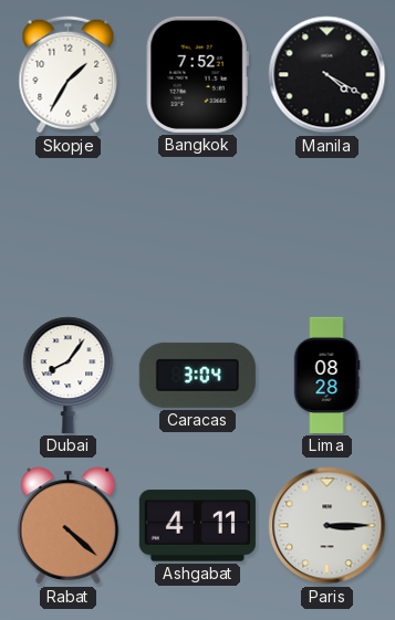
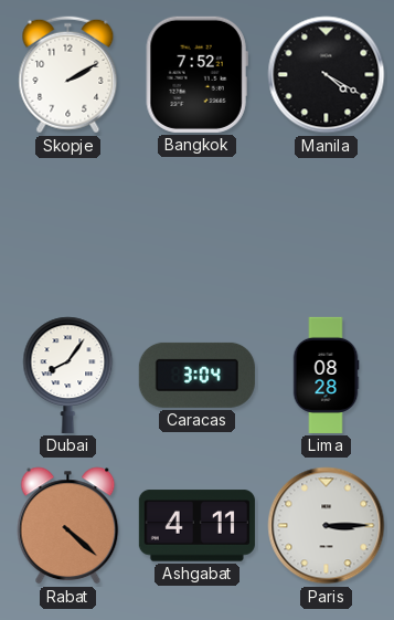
Skopje: 1:35 -> 2:10 (68, 75)
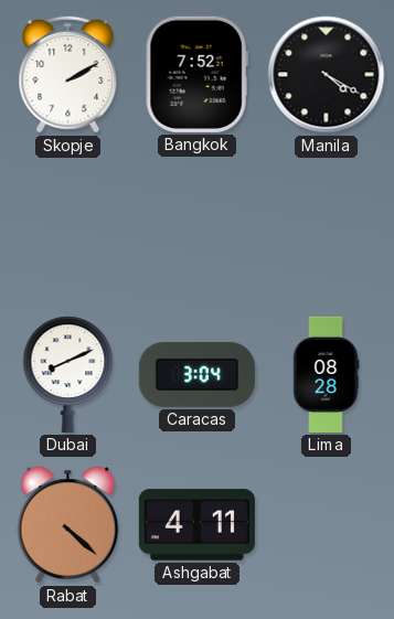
Dubai: 8:06 -> 8:11 (68, 374)
Paris: 3:15 -> none (327, 526)
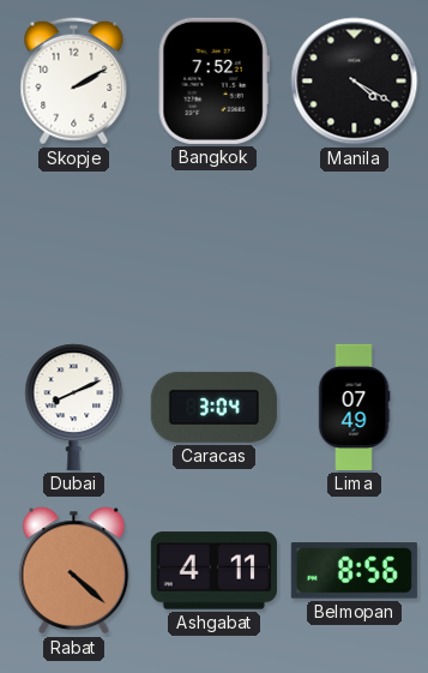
Lima: 08:28 -> 07:49 (354, 407)
Belmopan: none -> 8:56 (354, 571)
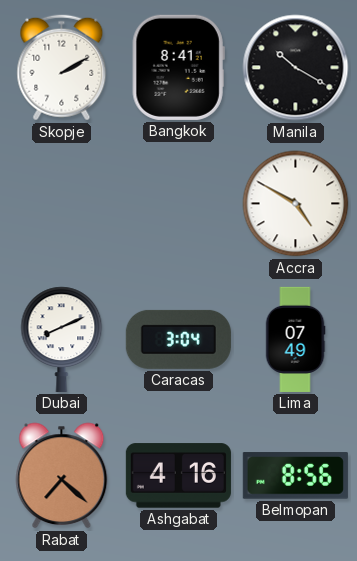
Bangkok: 7:52 -> 8:41 (178, 67)
Manila: 4:20 -> 10:20 (296, 68)
Accra: none -> 4:50 (296, 204)
Rabat: 4:22 -> 7:22 (62, 476)
Ashgabat: 4:11 -> 4:16 (178, 476)
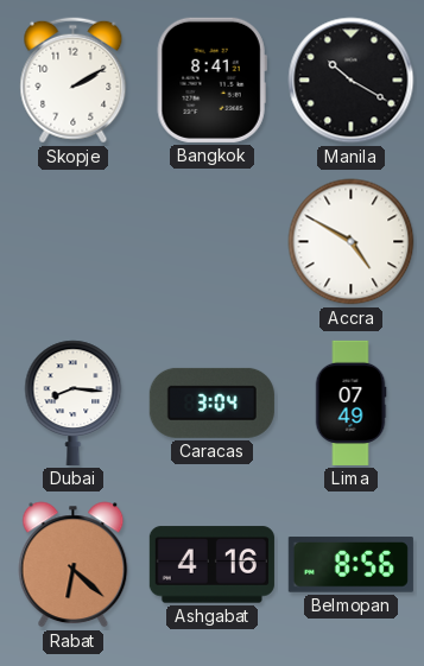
Dubai: 8:11 -> 8:16 (74, 402)
Rabat: 7:22 -> 6:22 (74, 565)
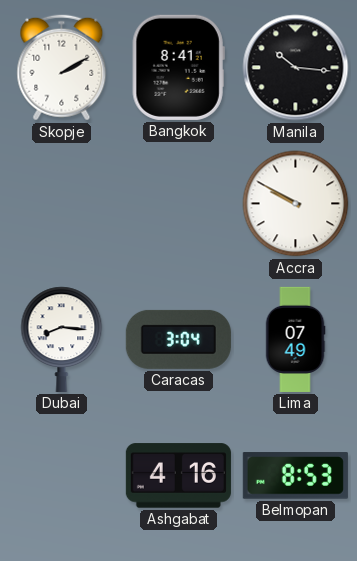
Manila: 10:20 -> 10:16 (296, 68)
Accra: 4:50 -> 9:50 (296, 204)
Rabat: 6:22 -> none (74, 565)
Belmopan: 8:56 -> 8:53 (295, 476)
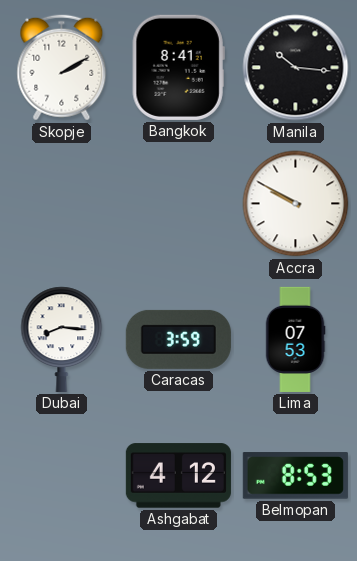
Caracas: 3:04 -> 3:59 (178, 339)
Lima: 07:49 -> 07:53 (295, 339)
Ashgabat: 4:16 -> 4:12 (178, 476)
